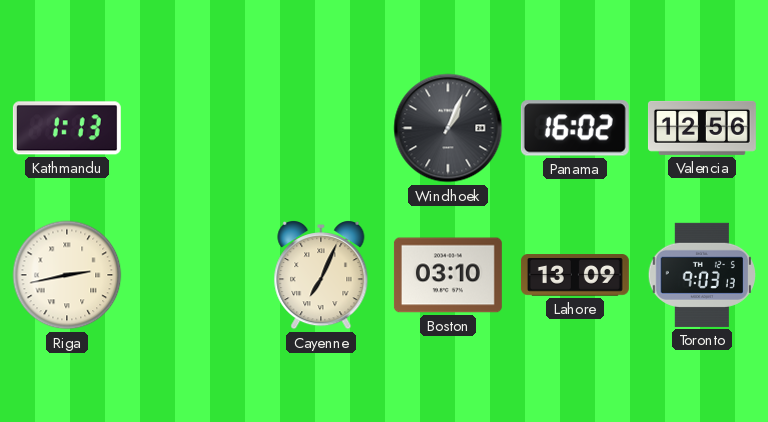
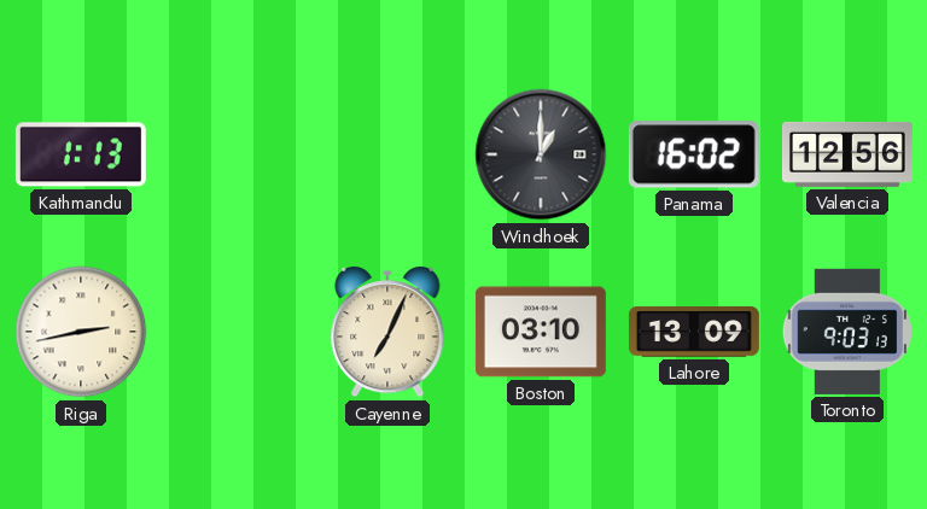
Windhoek: 1:04 -> 1:00 (541, 154)
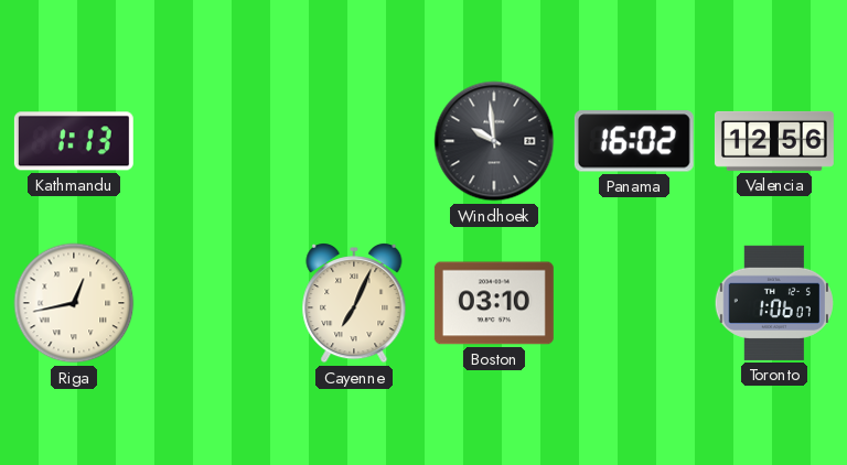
Windhoek: 1:00 -> 9:59 (494, 141)
Riga: 2:43 -> 12:43 (74, 303)
Lahore: 13:09 -> none (694, 332)
Toronto: 9:03 -> 1:06 (773, 303)
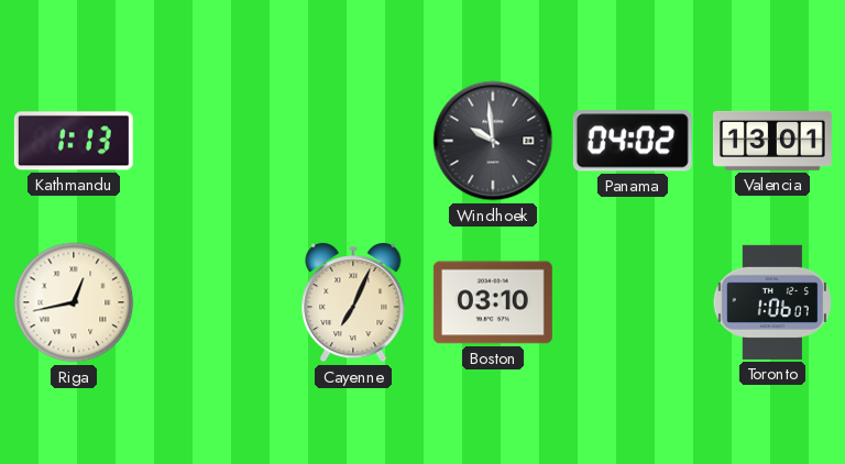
Panama: 16:02 -> 04:02 (633, 141)
Valencia: 12:56 -> 13:01 (772, 141)
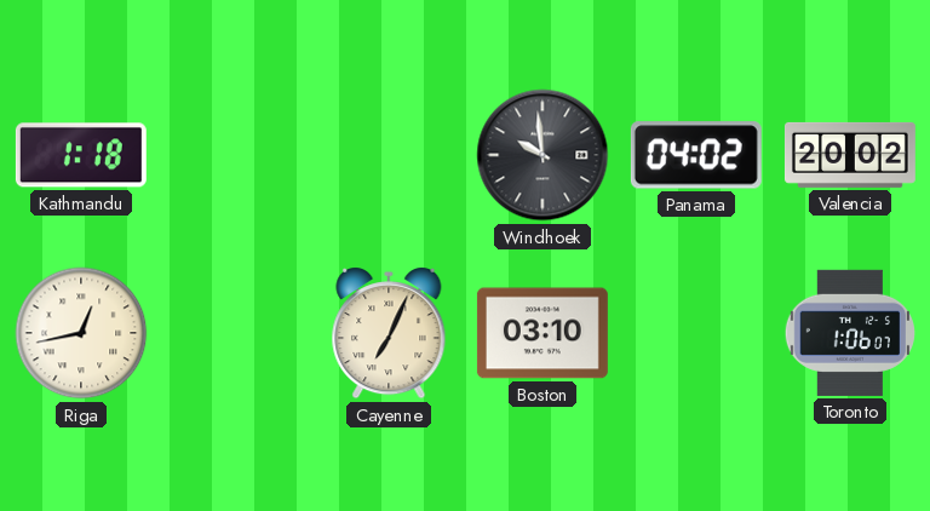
Kathmandu: 1:13 -> 1:18 (81, 155)
Valencia: 13:01 -> 20:02 (850, 155)
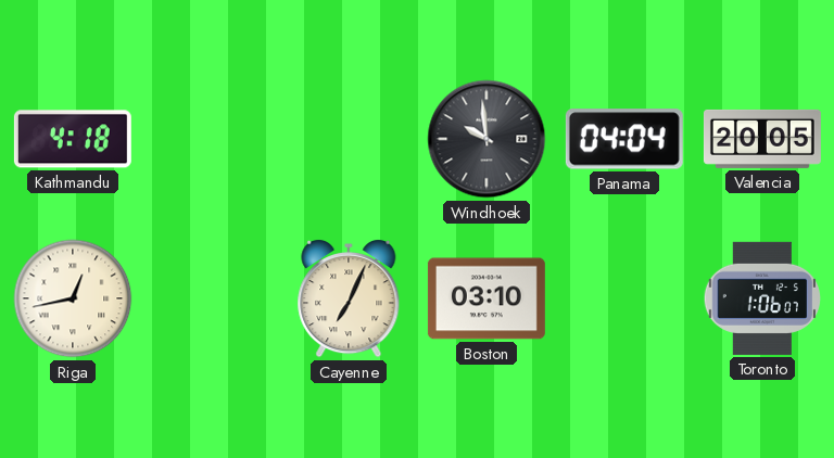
Kathmandu: 1:18 -> 4:18 (73, 139)
Panama: 04:02 -> 04:04 (624, 139)
Valencia: 20:02 -> 20:05 (762, 139)
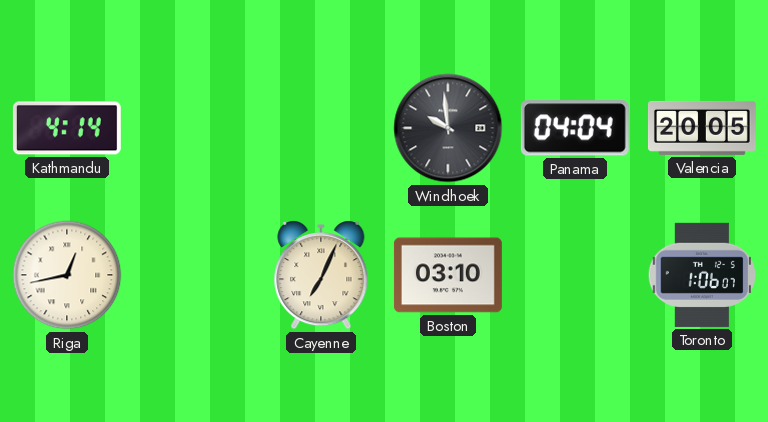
Kathmandu: 4:18 -> 4:14 (67, 128)
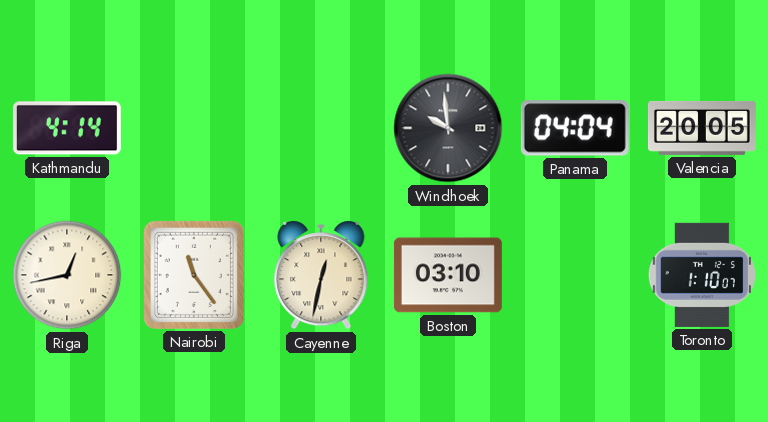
Nairobi: none -> 11:24 (194, 275)
Cayenne: 7:04 -> 12:32 (321, 276)
Toronto: 1:06 -> 1:10 (701, 275)
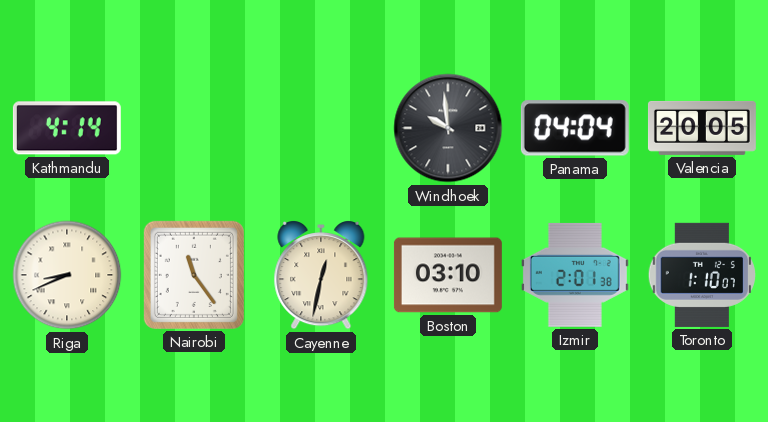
Riga: 12:43 -> 8:41 (67, 275)
Izmir: none -> 2:01 (575, 275)
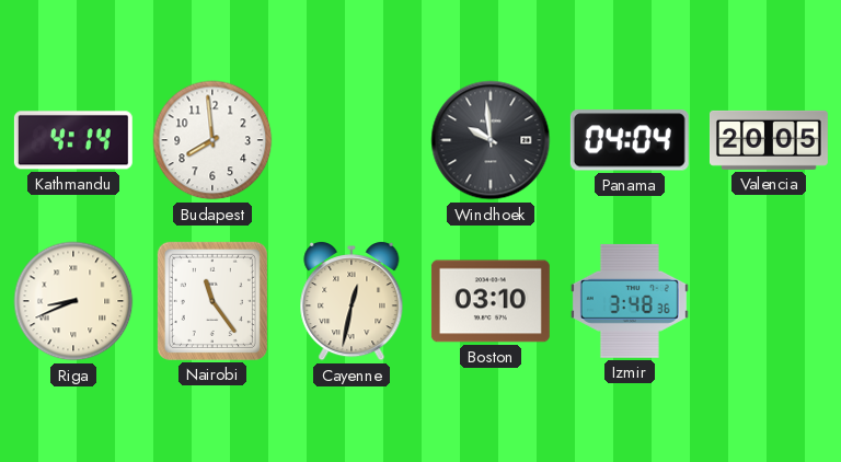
Budapest: none -> 7:59 (212, 140)
Izmir: 2:01 -> 3:48 (630, 301)
Toronto: 1:10 -> none (701, 275)
